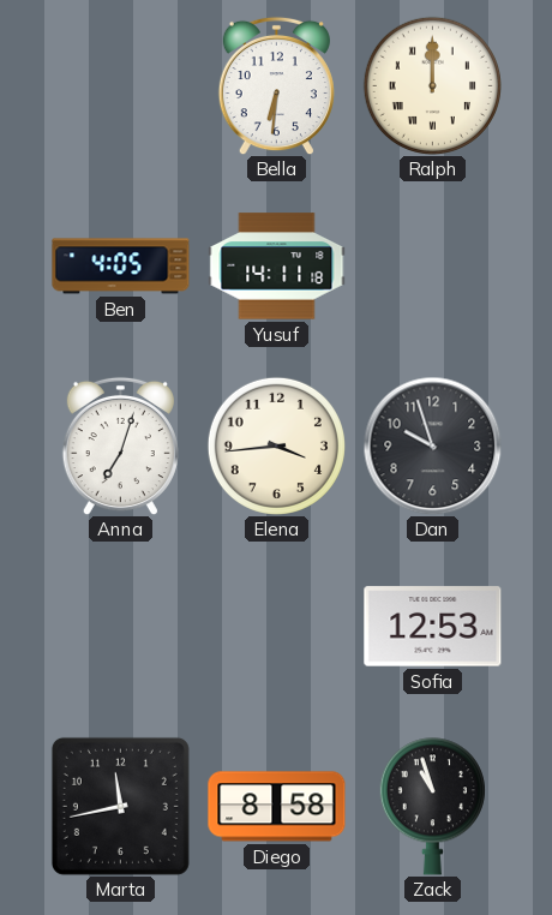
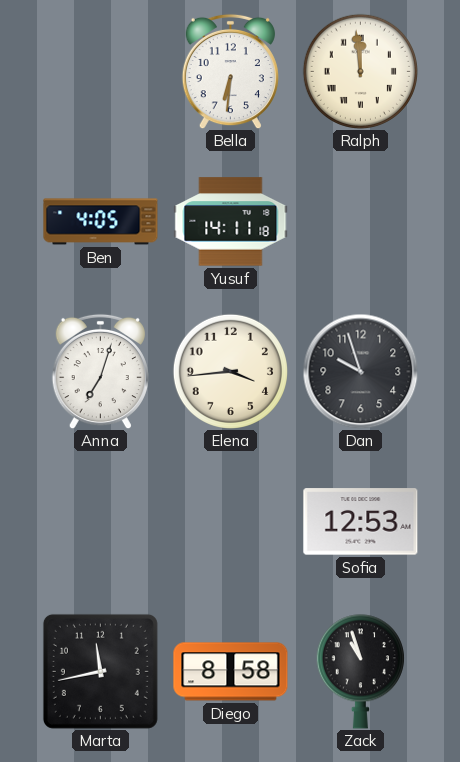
Ralph: 12:00 -> 11:59 (360, 71)
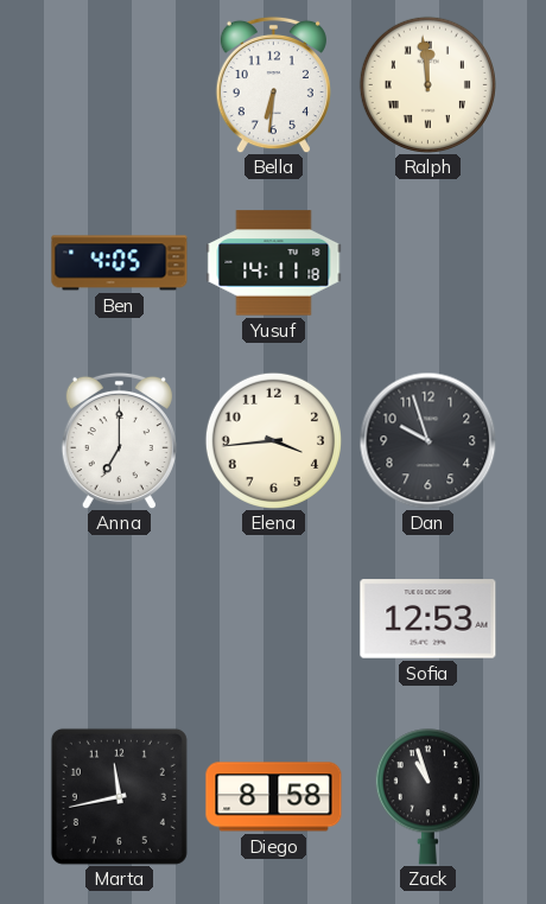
Anna: 7:03 -> 7:00 (119, 440)
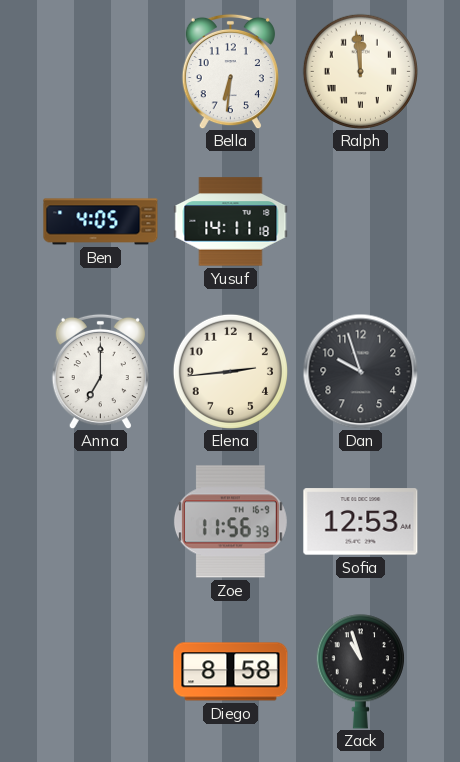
Elena: 3:44 -> 2:44 (230, 371)
Zoe: none -> 11:56 (230, 522)
Marta: 11:43 -> none (119, 796)
